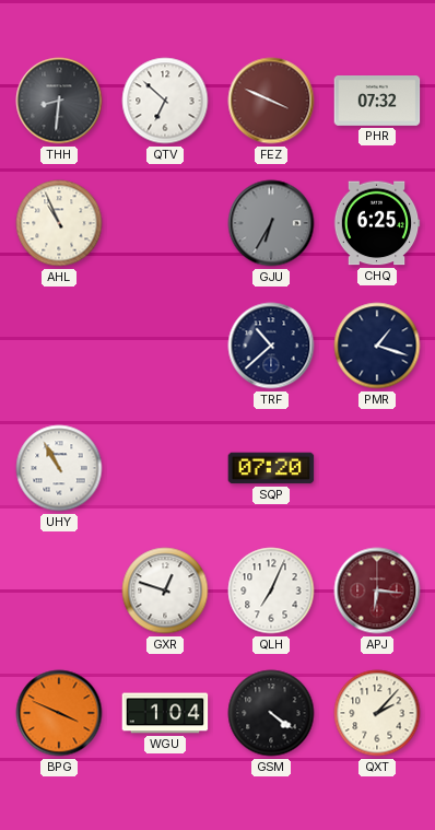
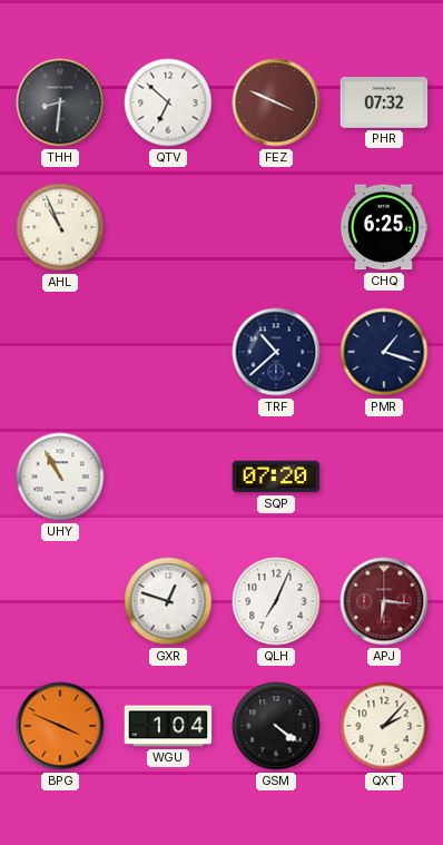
GJU: 6:35 -> none (271, 223)
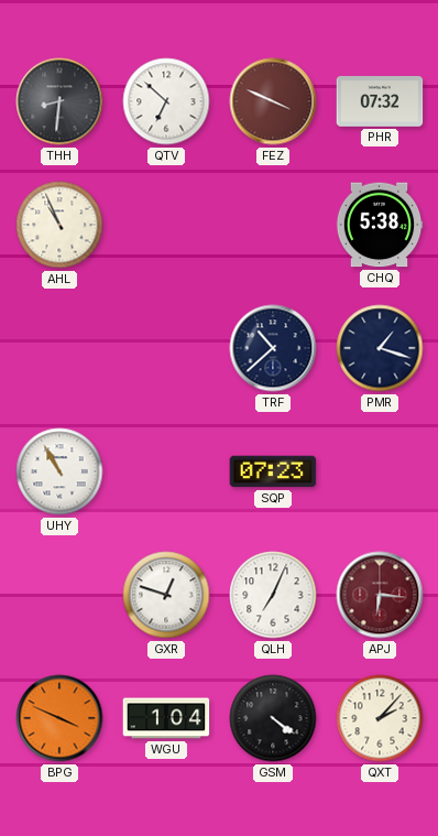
CHQ: 6:25 -> 5:38 (380, 225)
SQP: 07:20 -> 07:23 (273, 471)
